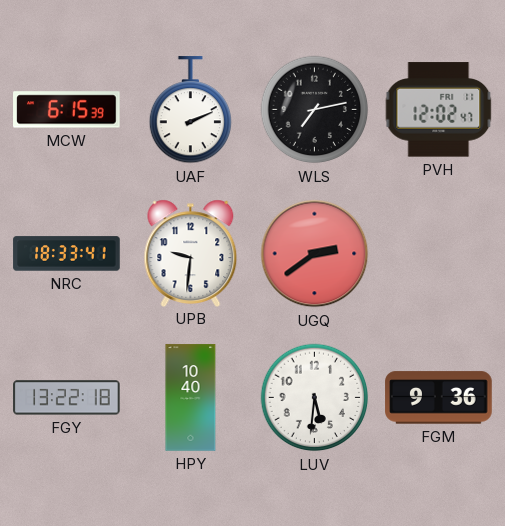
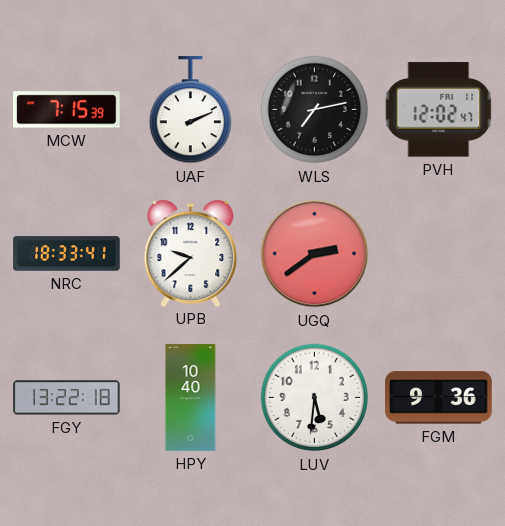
MCW: 6:15 -> 7:15 (67, 110)
UPB: 9:31 -> 9:38 (191, 253)
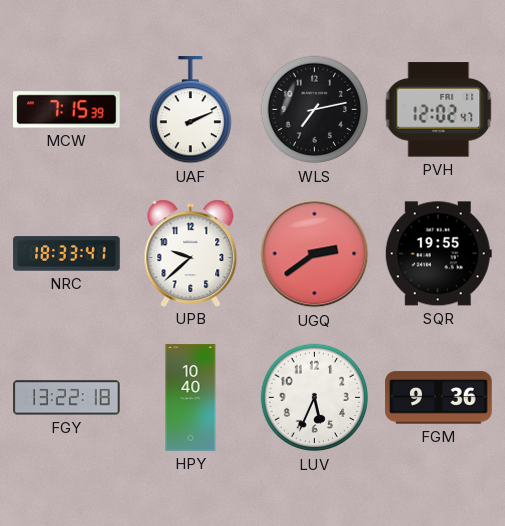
SQR: none -> 19:55 (438, 254)
LUV: 5:31 -> 5:34 (315, 398)
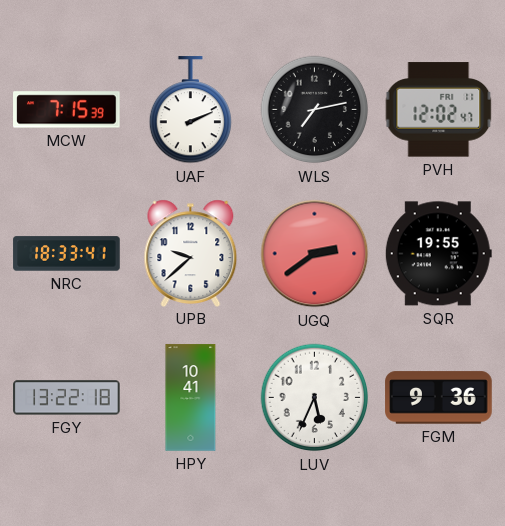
HPY: 10:40 -> 10:41 (191, 398)
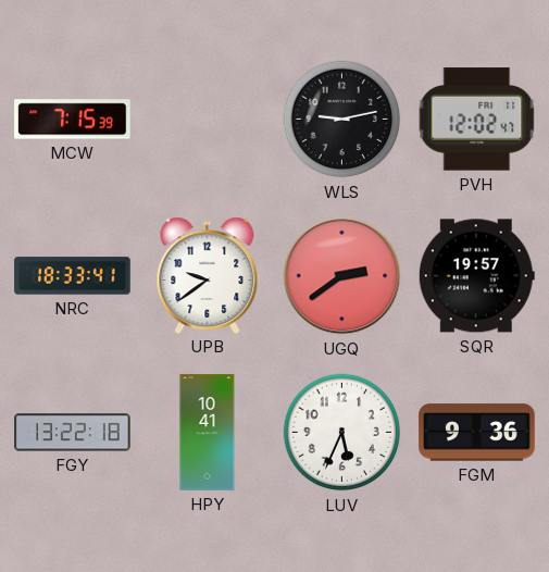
UAF: 2:11 -> none (190, 110)
WLS: 7:13 -> 9:13 (342, 120)
UPB: 9:38 -> 9:39 (208, 275)
SQR: 19:55 -> 19:57 (476, 276)
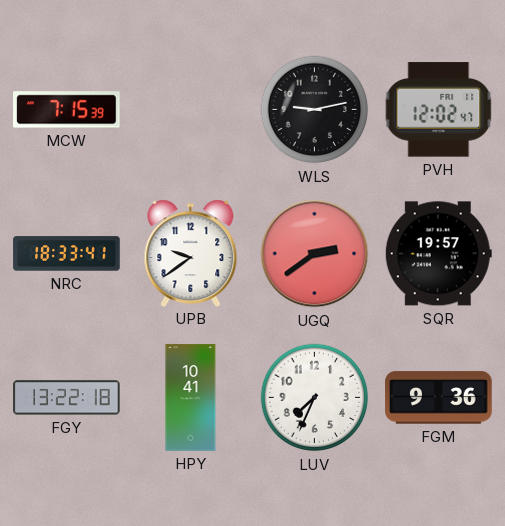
LUV: 5:34 -> 7:34 (315, 398)
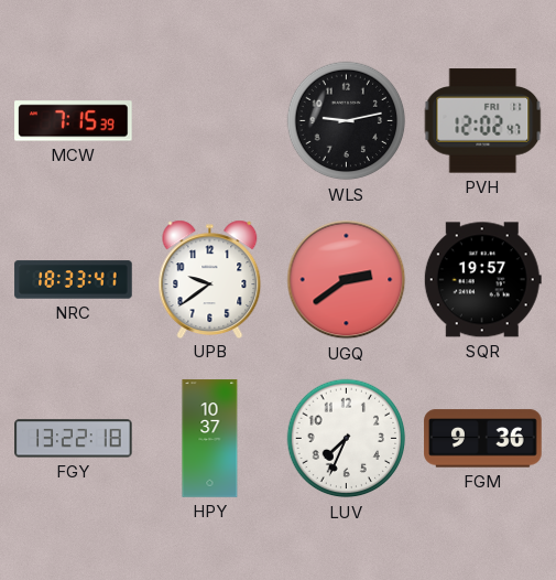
HPY: 10:41 -> 10:37 (210, 439)
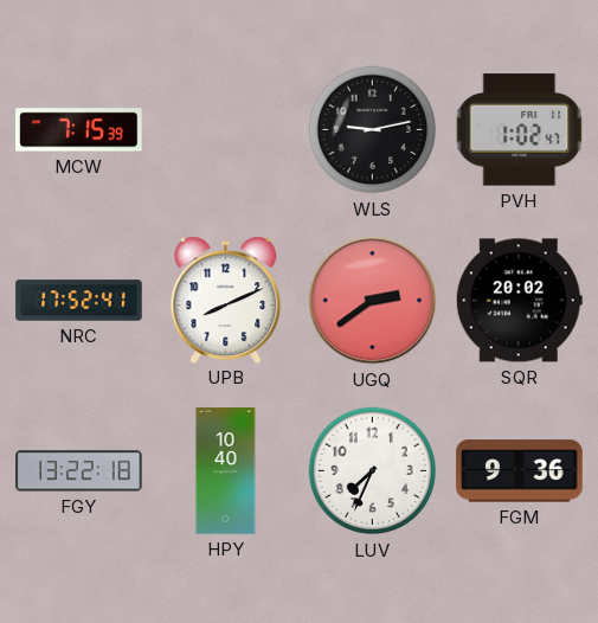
PVH: 12:02 -> 1:02 (520, 130)
NRC: 18:33 -> 17:52 (79, 301)
UPB: 9:39 -> 8:11 (226, 300)
SQR: 19:57 -> 20:02 (519, 301)
HPY: 10:37 -> 10:40 (226, 471)
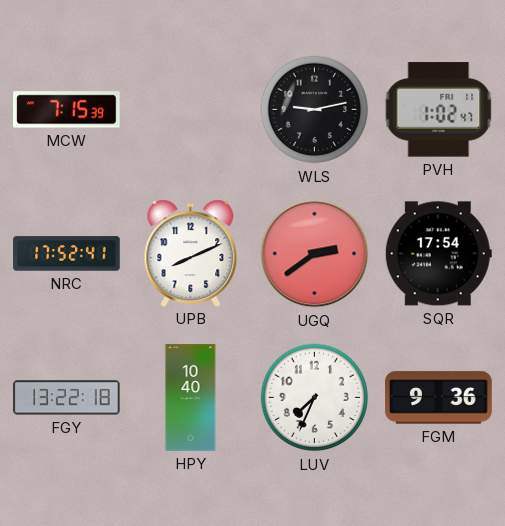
SQR: 20:02 -> 17:54 (438, 254)
